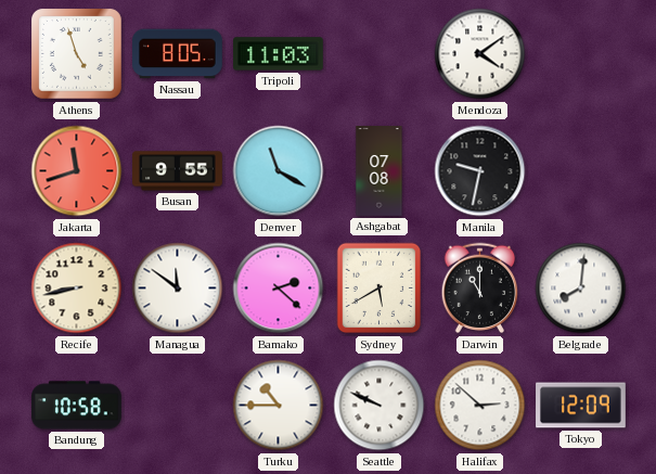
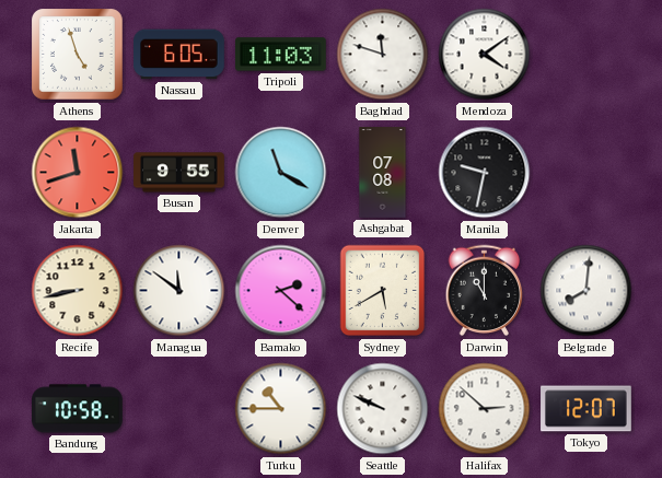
Nassau: 8:05 -> 6:05 (179, 55)
Baghdad: none -> 11:48 (383, 55)
Tokyo: 12:09 -> 12:07 (586, 409)
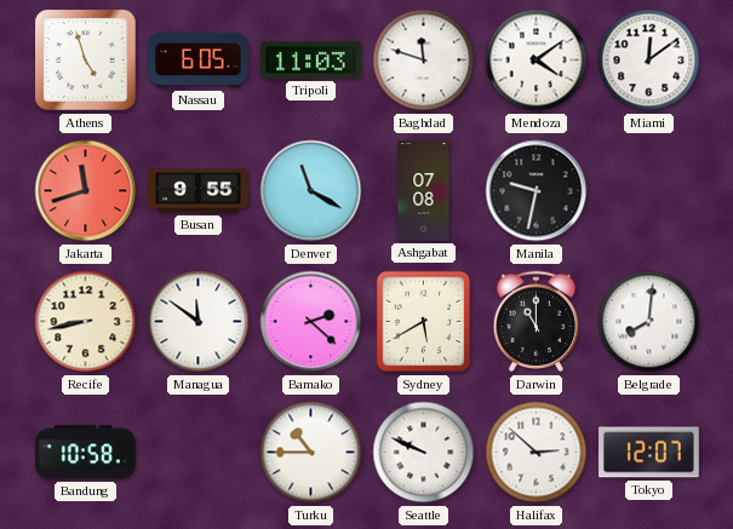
Miami: none -> 12:09 (649, 61)
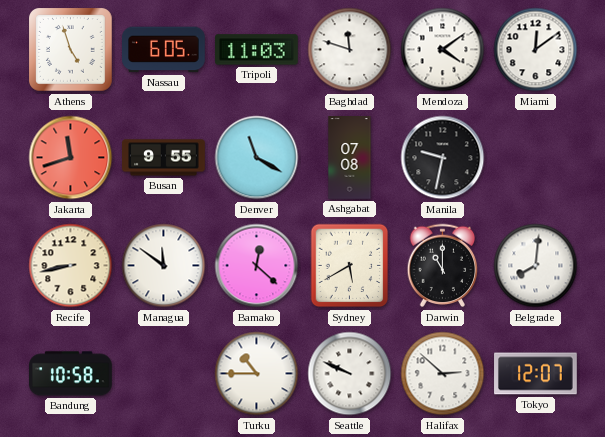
Bamako: 2:22 -> 12:22 (257, 266)
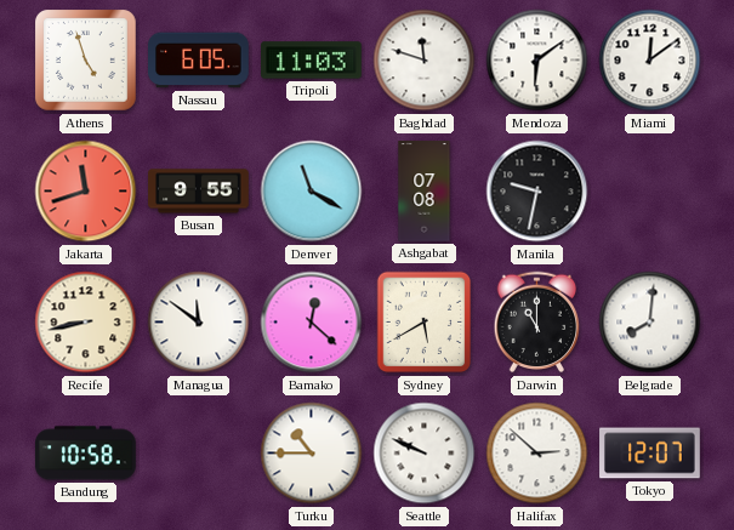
Mendoza: 4:09 -> 6:09 (537, 61)
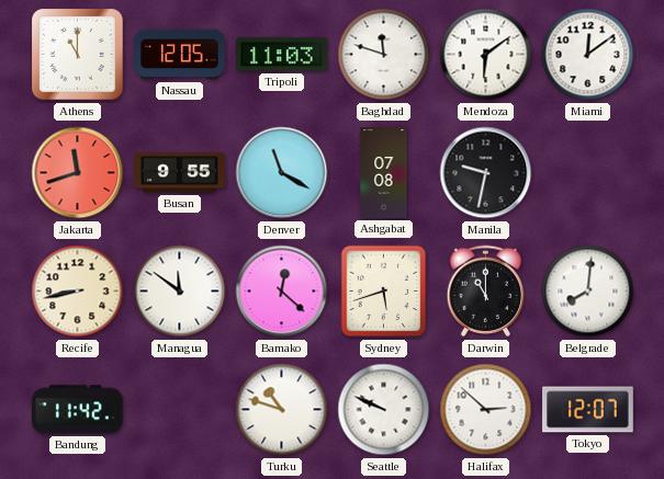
Athens: 4:57 -> 11:00 (78, 55)
Nassau: 6:05 -> 12:05 (180, 55)
Sydney: 5:40 -> 5:42 (384, 292)
Bandung: 10:58 -> 11:42 (78, 410)
Turku: 10:45 -> 10:48 (282, 410)
